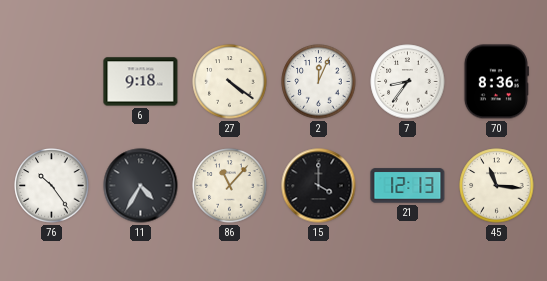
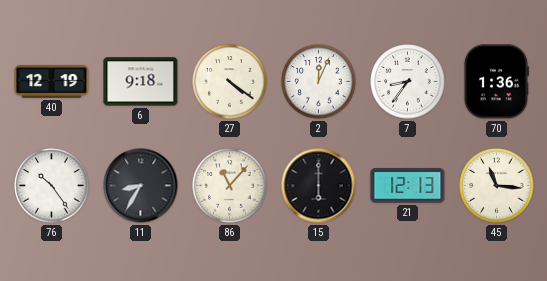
40: none -> 12:19 (52, 82)
70: 8:36 -> 1:36 (496, 82)
11: 4:35 -> 8:35 (141, 186)
15: 4:00 -> 6:00 (319, 186)
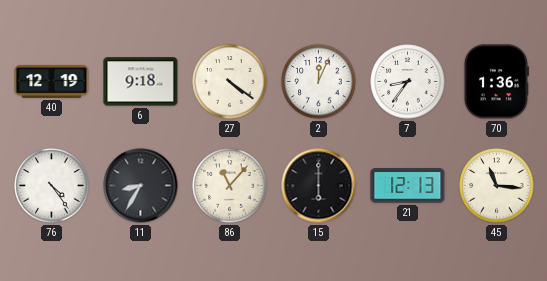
76: 10:24 -> 4:24 (52, 186)
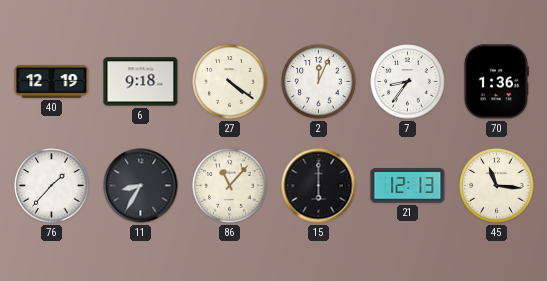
76: 4:24 -> 1:37 (52, 186)
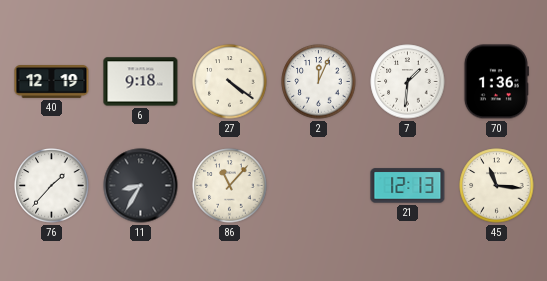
7: 8:36 -> 1:31 (408, 82)
15: 6:00 -> none (319, 186)
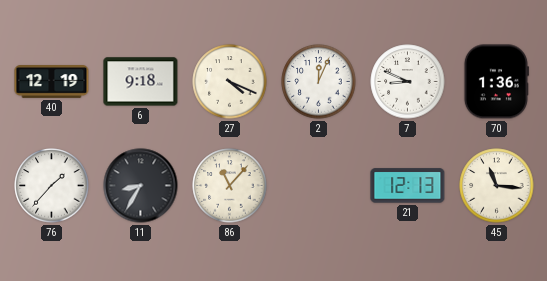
27: 4:21 -> 4:19 (230, 82)
7: 1:31 -> 8:49 (408, 82)
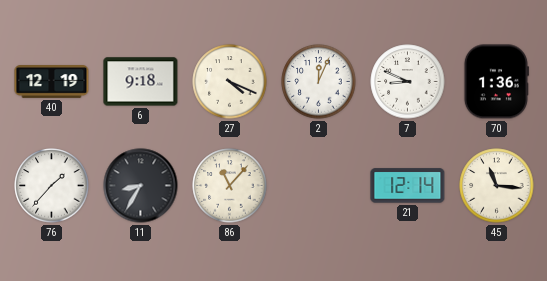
21: 12:13 -> 12:14 (408, 186)
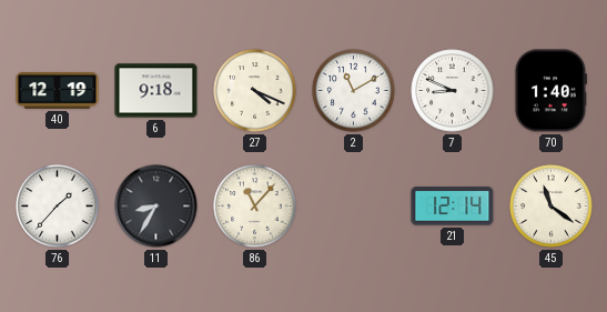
2: 12:04 -> 11:10 (354, 91)
70: 1:36 -> 1:40 (550, 91)
45: 11:16 -> 11:21 (552, 207)
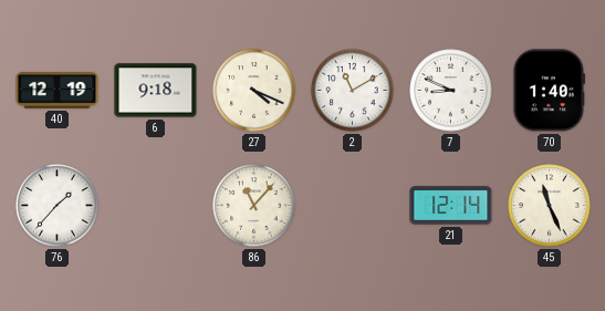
11: 8:35 -> none (156, 207)
45: 11:21 -> 11:26 (550, 206)
